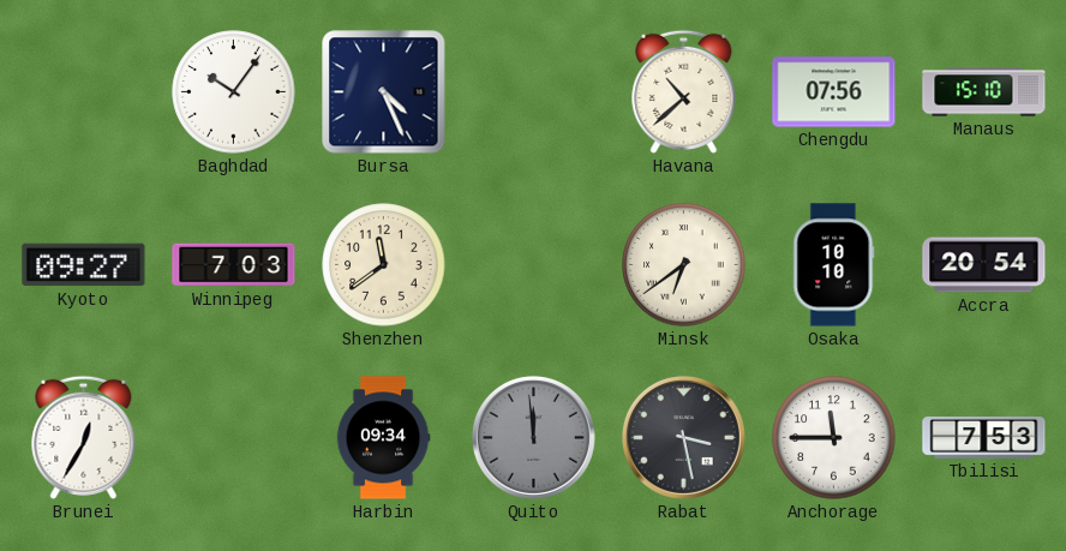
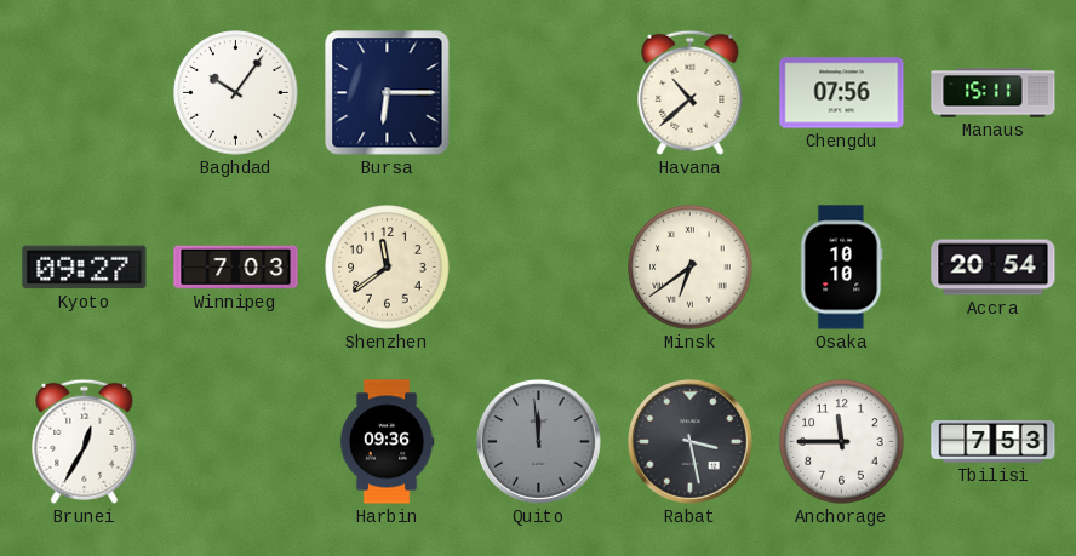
Bursa: 4:26 -> 6:15 (388, 93)
Manaus: 15:10 -> 15:11 (994, 93)
Harbin: 09:34 -> 09:36 (387, 442)
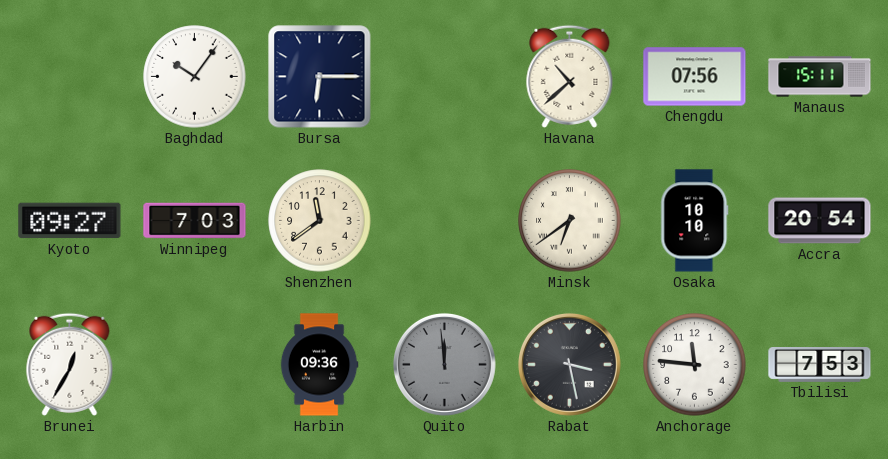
Anchorage: 11:45 -> 11:46 (695, 365)
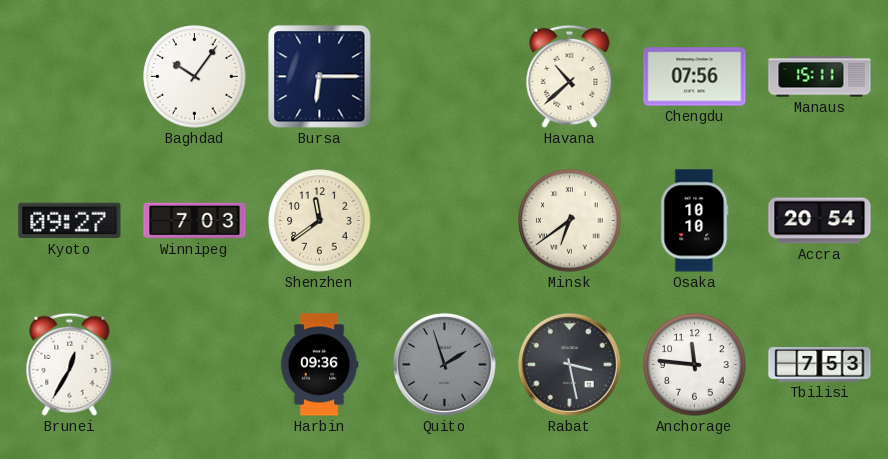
Quito: 11:59 -> 1:57 (444, 364)
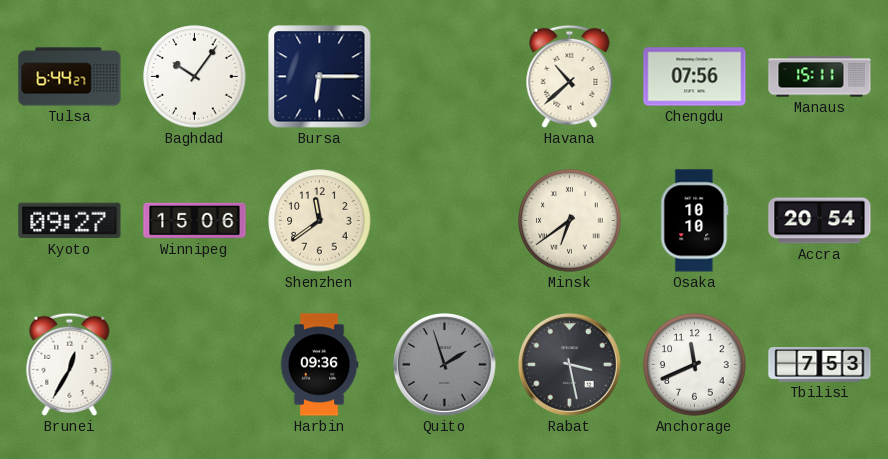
Tulsa: none -> 6:44 (70, 77)
Winnipeg: 7:03 -> 15:06 (195, 221)
Anchorage: 11:46 -> 11:41 (695, 365)
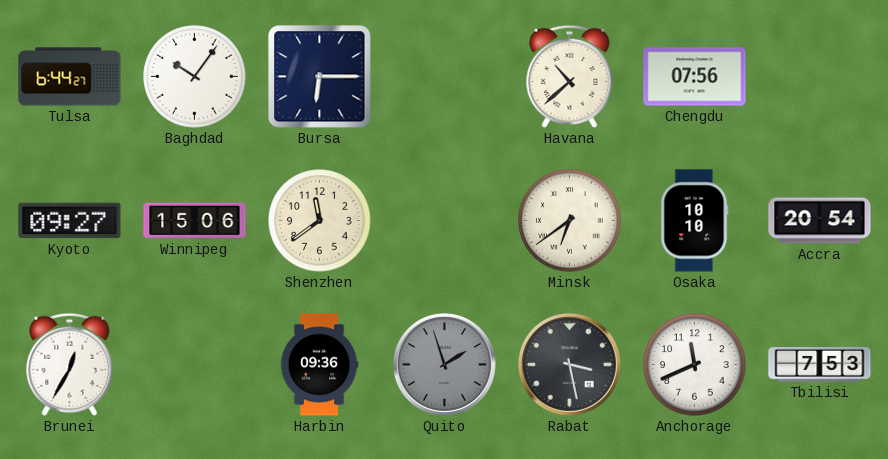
Manaus: 15:11 -> none (820, 77)
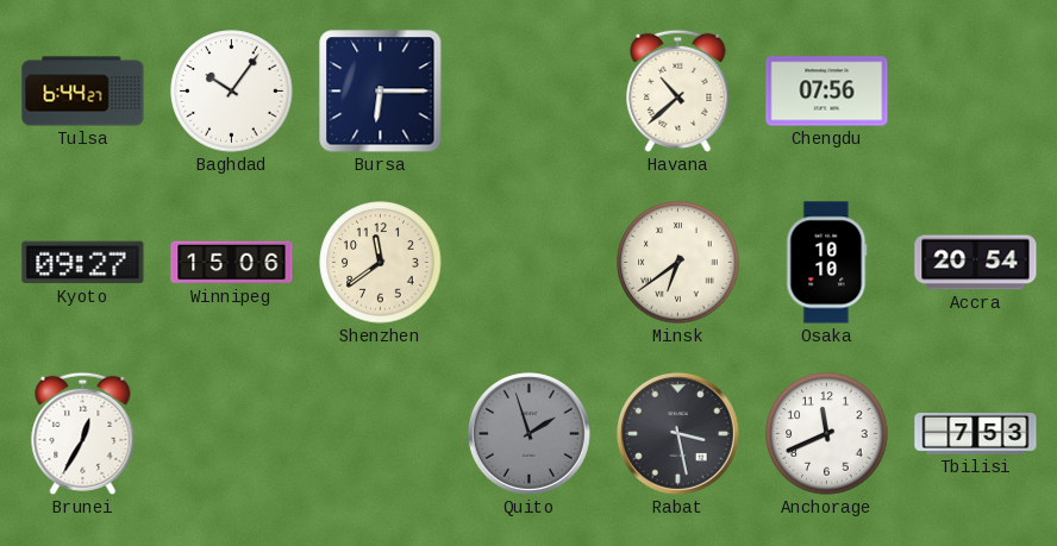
Harbin: 09:36 -> none (319, 365)
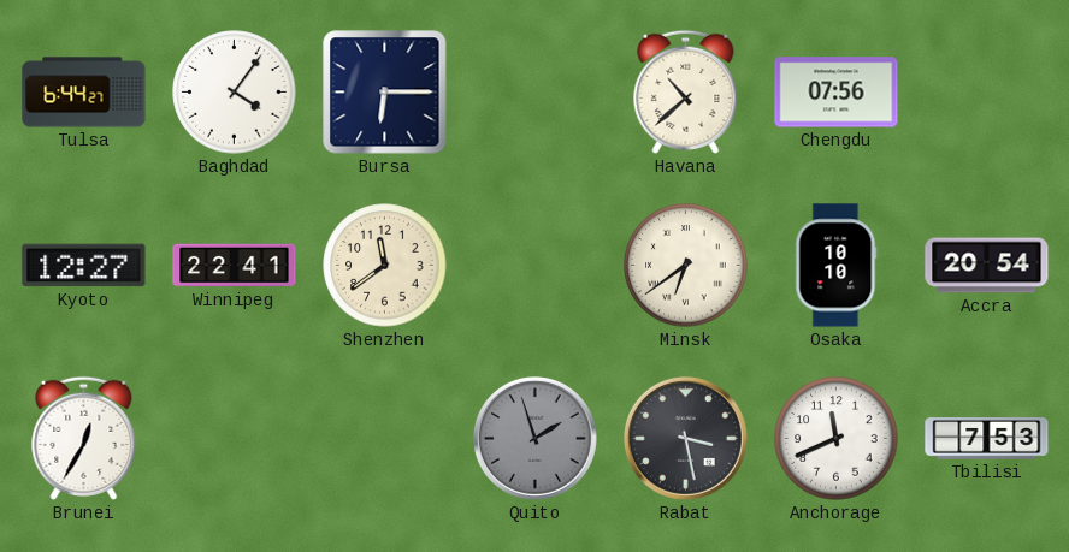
Baghdad: 10:06 -> 4:06 (235, 93)
Kyoto: 09:27 -> 12:27 (84, 266)
Winnipeg: 15:06 -> 22:41 (235, 266)
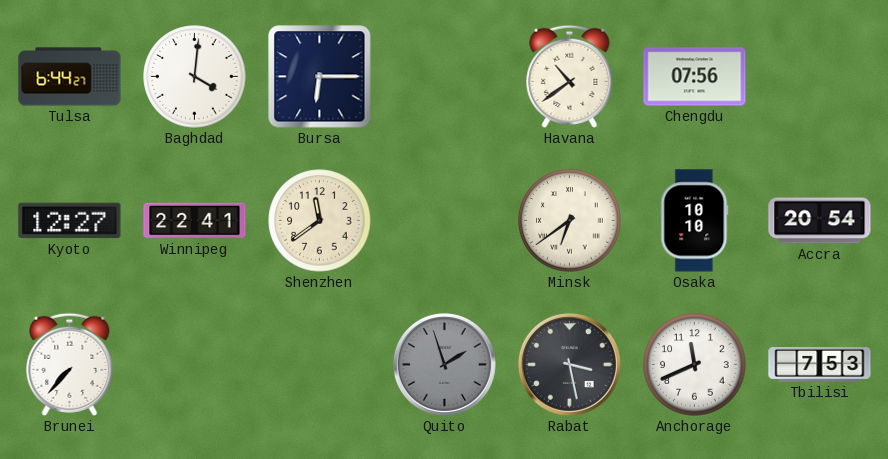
Baghdad: 4:06 -> 4:01 (195, 77)
Havana: 10:38 -> 10:39 (570, 76)
Brunei: 12:35 -> 7:37 (70, 364)
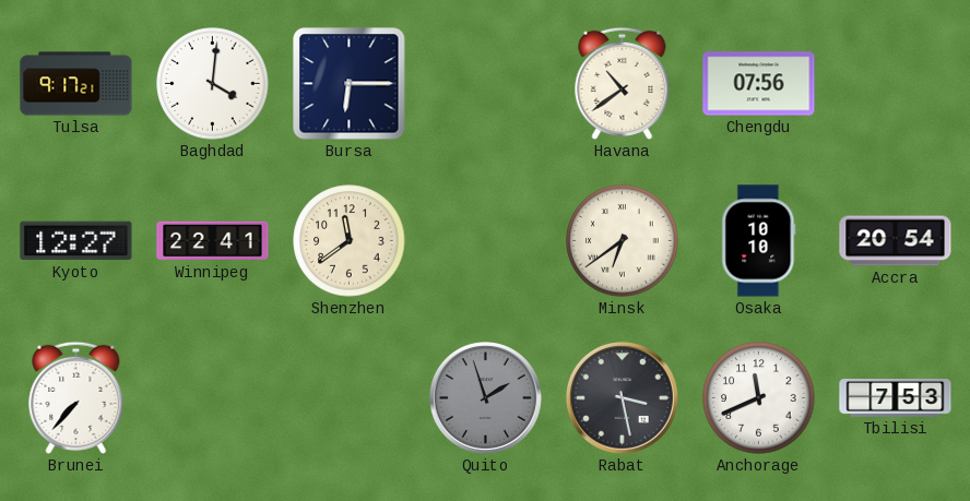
Tulsa: 6:44 -> 9:17 (76, 84)
